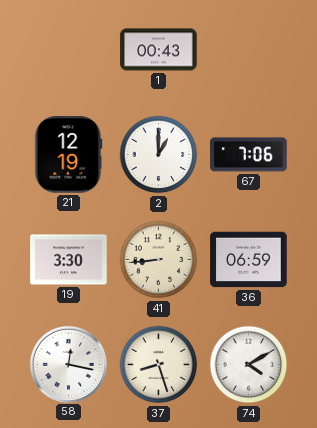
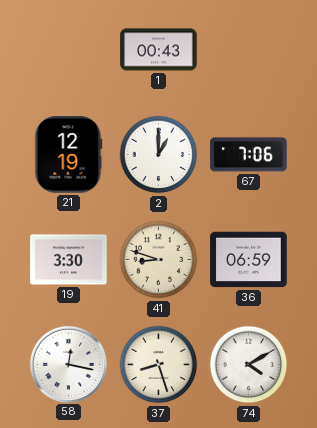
41: 8:44 -> 8:48 (159, 260)
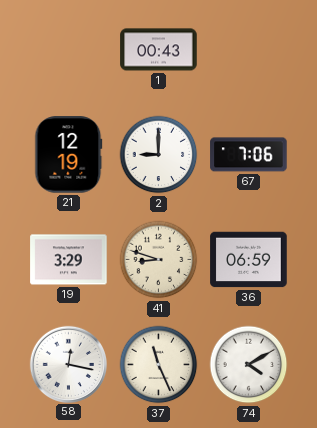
2: 1:00 -> 9:00 (159, 155)
19: 3:30 -> 3:29 (69, 260)
37: 8:27 -> 11:26 (159, 365)
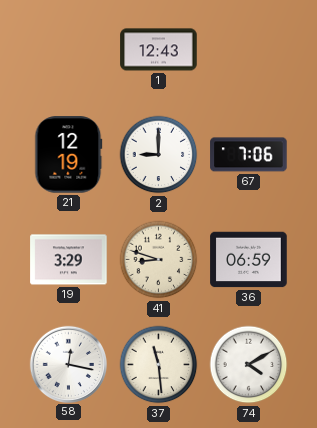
1: 00:43 -> 12:43 (159, 50)
37: 11:26 -> 11:29 (159, 365)
